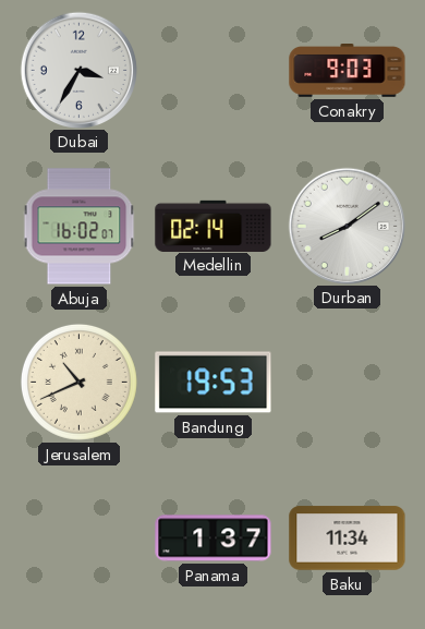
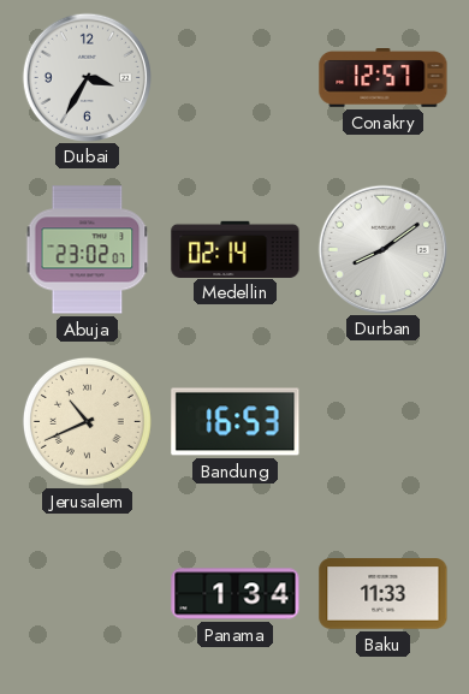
Conakry: 9:03 -> 12:57 (384, 78)
Abuja: 16:02 -> 23:02 (88, 250)
Bandung: 19:53 -> 16:53 (236, 422)
Panama: 1:37 -> 1:34 (236, 594)
Baku: 11:34 -> 11:33 (384, 594)
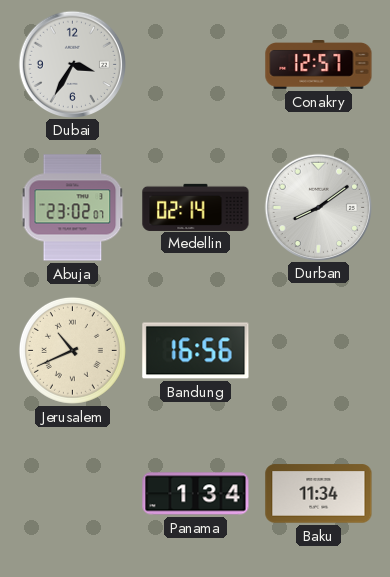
Bandung: 16:53 -> 16:56 (196, 351)
Baku: 11:33 -> 11:34 (319, 494)
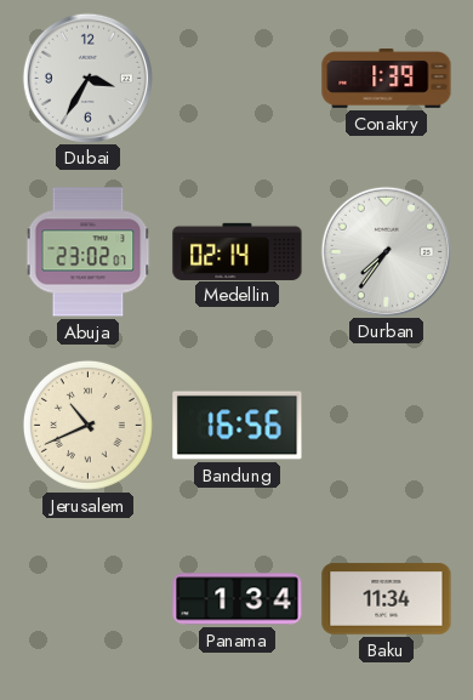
Conakry: 12:57 -> 1:39 (387, 79)
Durban: 8:09 -> 7:36 (386, 251)
